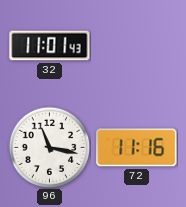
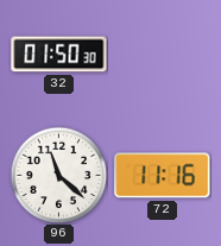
32: 11:01 -> 01:50 (59, 55)
96: 11:17 -> 11:22 (58, 175)
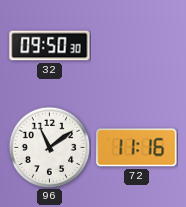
32: 01:50 -> 09:50 (50, 46)
96: 11:22 -> 11:09 (49, 147)
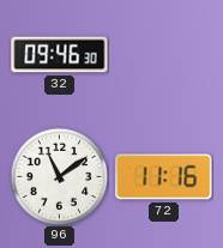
32: 09:50 -> 09:46 (60, 55)
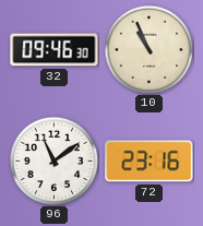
10: none -> 10:56 (148, 49)
72: 11:16 -> 23:16 (150, 162)
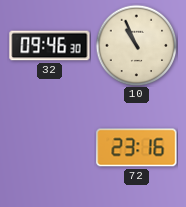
96: 11:09 -> none (53, 160)
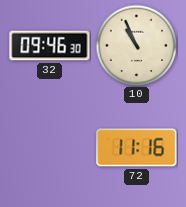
72: 23:16 -> 11:16 (137, 148)
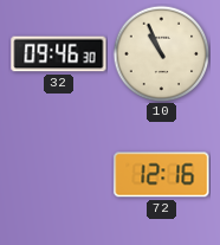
72: 11:16 -> 12:16 (162, 175)
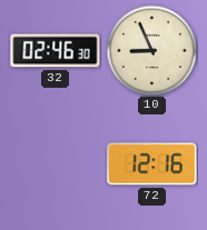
32: 09:46 -> 02:46 (56, 51)
10: 10:56 -> 8:56 (151, 50)
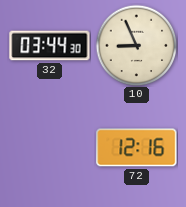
32: 02:46 -> 03:44 (50, 46)
